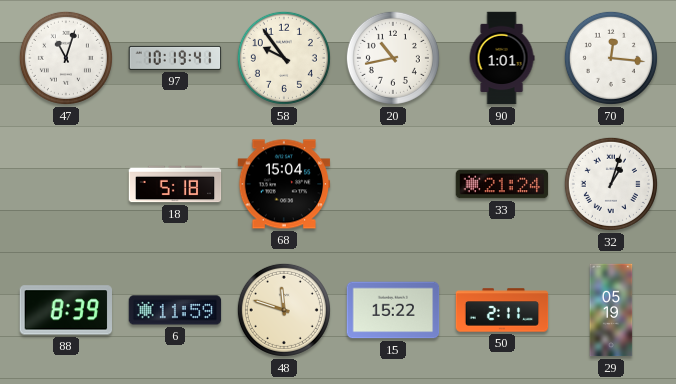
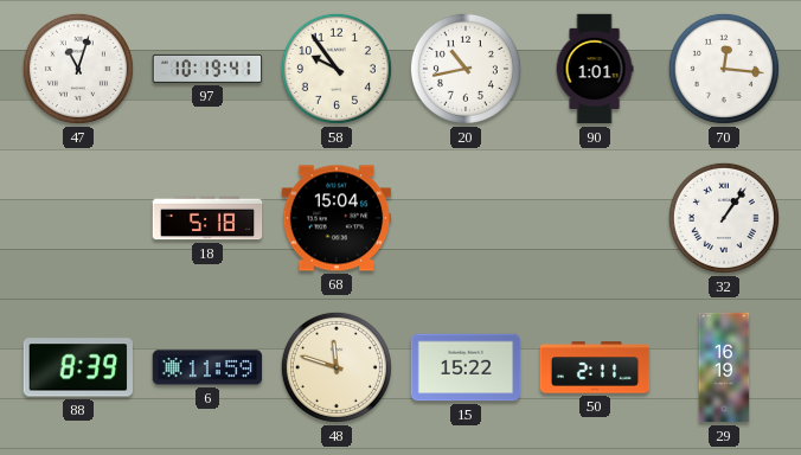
33: 21:24 -> none (502, 184)
32: 1:03 -> 1:06 (724, 218)
29: 05:19 -> 16:19 (724, 367)
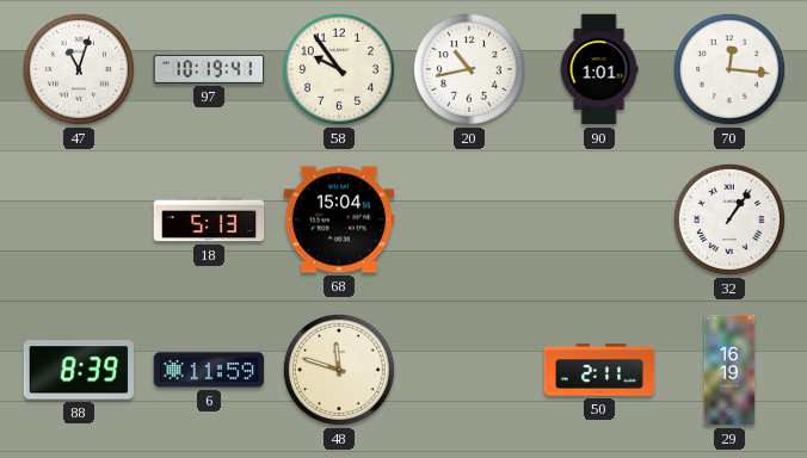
18: 5:18 -> 5:13 (209, 219)
15: 15:22 -> none (466, 367)
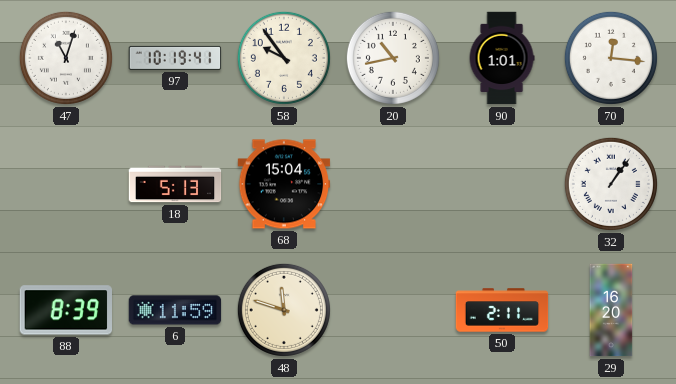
29: 16:19 -> 16:20 (611, 310)
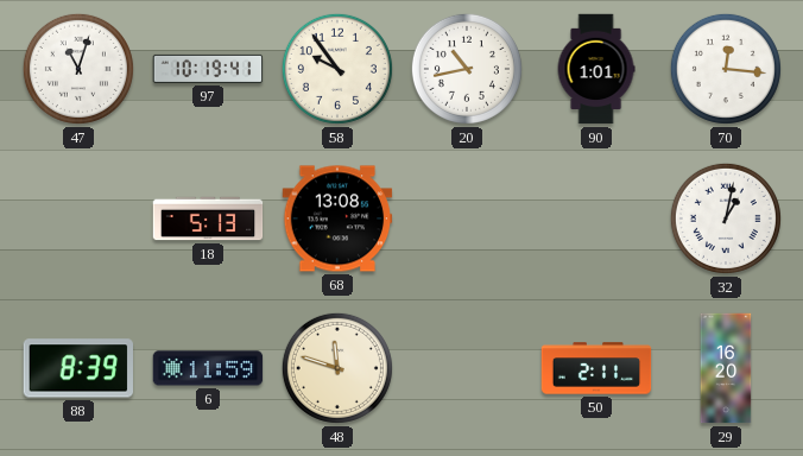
68: 15:04 -> 13:08 (337, 218)
32: 1:06 -> 1:02 (726, 218)
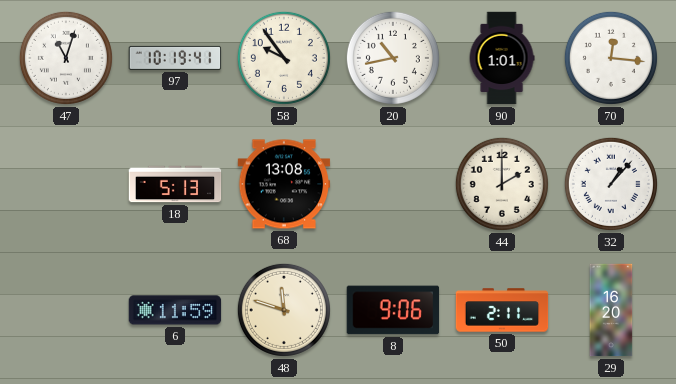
44: none -> 2:00 (502, 184)
32: 1:02 -> 1:07 (611, 184)
88: 8:39 -> none (77, 368)
8: none -> 9:06 (393, 310)
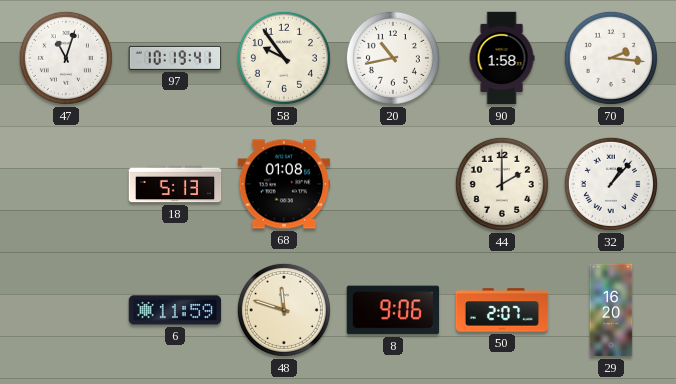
90: 1:01 -> 1:58 (502, 58)
70: 12:16 -> 2:16 (611, 58)
68: 13:08 -> 01:08 (284, 184)
50: 2:11 -> 2:07 (502, 310)
